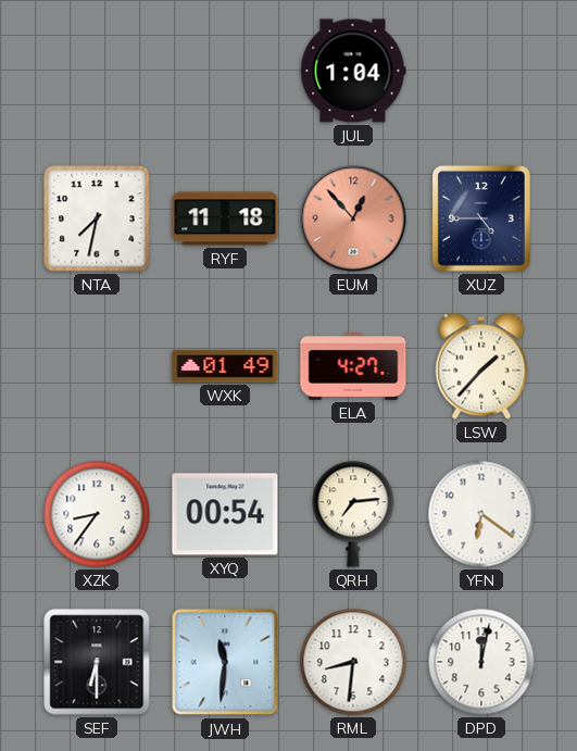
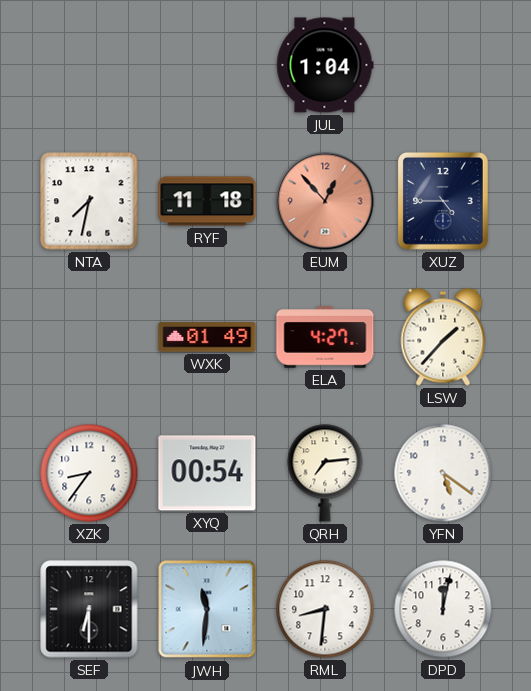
YFN: 6:21 -> 5:21 (443, 473)
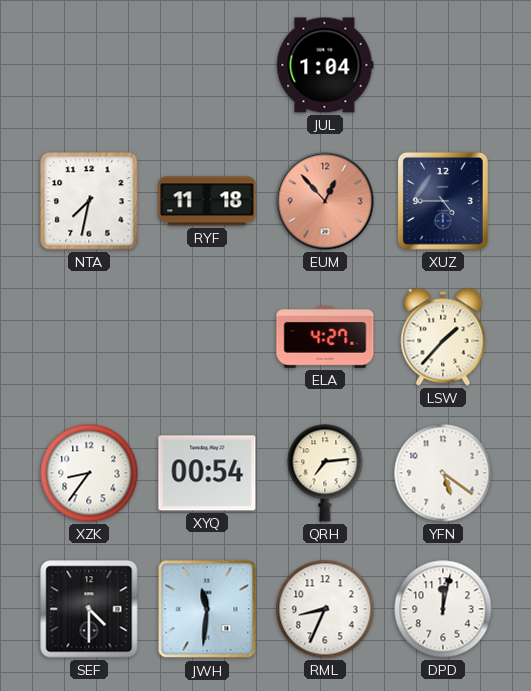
WXK: 01:49 -> none (207, 337)
SEF: 6:30 -> 4:30 (89, 609)
RML: 8:31 -> 8:34 (325, 609)
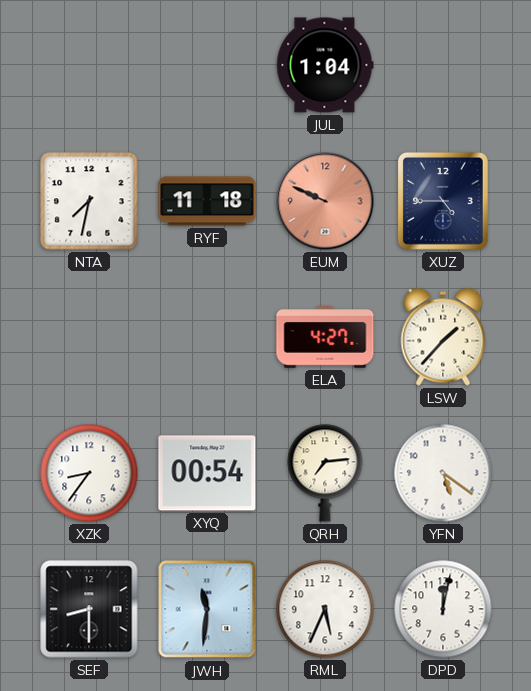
EUM: 12:53 -> 9:49 (325, 201)
SEF: 4:30 -> 8:30 (89, 609)
RML: 8:34 -> 5:34 (325, 609)
